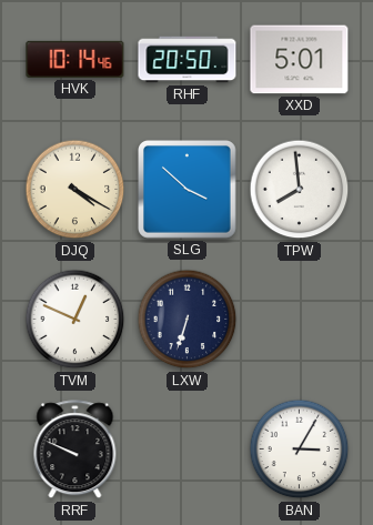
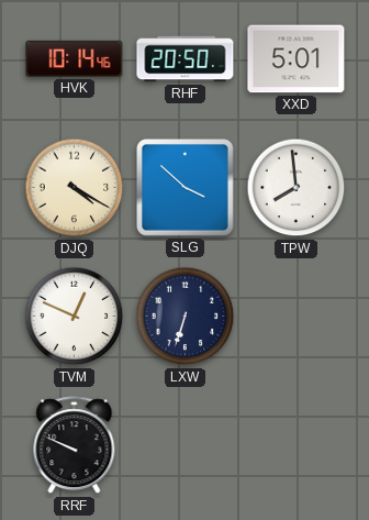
BAN: 3:05 -> none (300, 450)
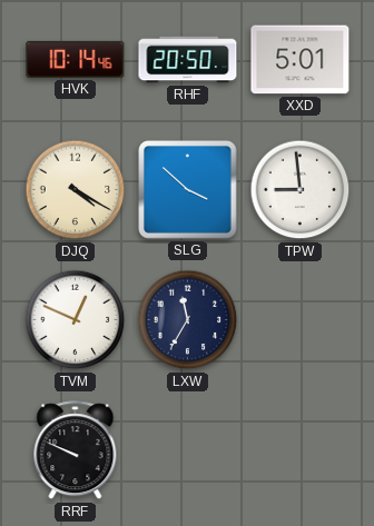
TPW: 7:59 -> 8:59 (301, 190)
LXW: 6:33 -> 11:35 (188, 320)
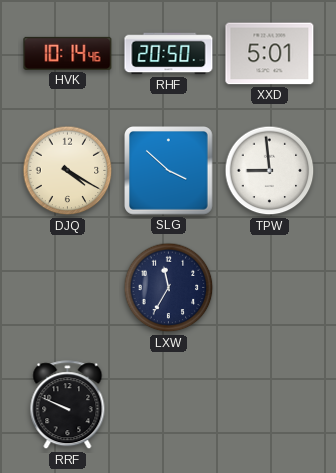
TVM: 12:49 -> none (76, 320)
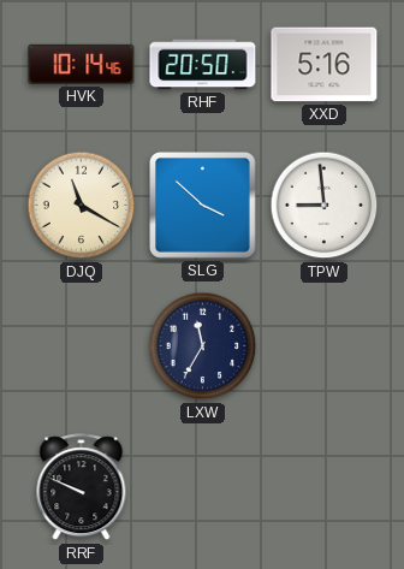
XXD: 5:01 -> 5:16 (325, 65)
DJQ: 4:20 -> 11:20 (82, 206)
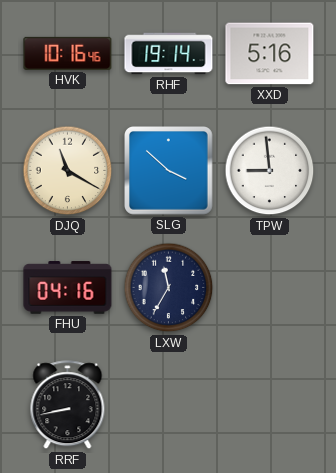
HVK: 10:14 -> 10:16 (68, 53)
RHF: 20:50 -> 19:14 (169, 54)
FHU: none -> 04:16 (68, 288)
RRF: 9:49 -> 8:43 (68, 405)
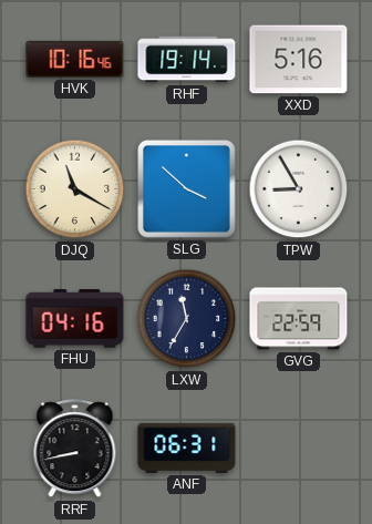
TPW: 8:59 -> 8:55 (299, 189)
GVG: none -> 22:59 (299, 319)
ANF: none -> 06:31 (187, 448)
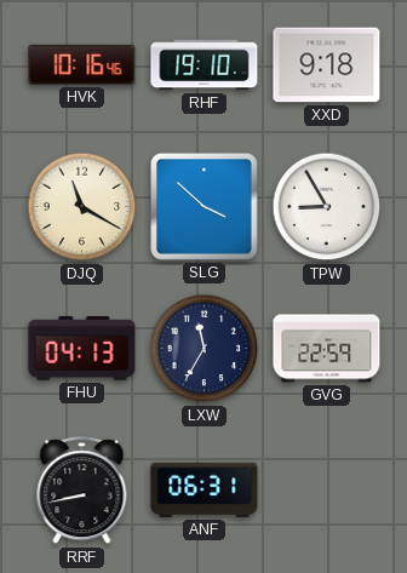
RHF: 19:14 -> 19:10 (205, 65)
XXD: 5:16 -> 9:18 (327, 65)
FHU: 04:16 -> 04:13 (82, 349)
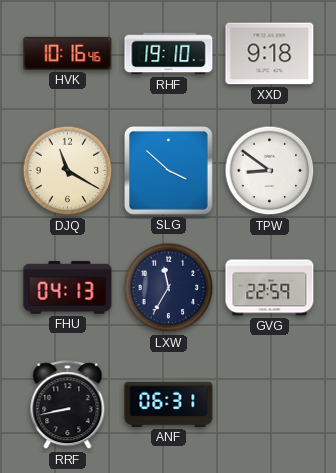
TPW: 8:55 -> 8:51 (270, 171)
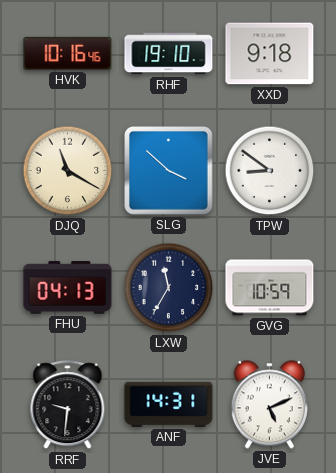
GVG: 22:59 -> 10:59 (270, 288)
RRF: 8:43 -> 9:31 (68, 405)
ANF: 06:31 -> 14:31 (169, 404)
JVE: none -> 5:11 (269, 405)
